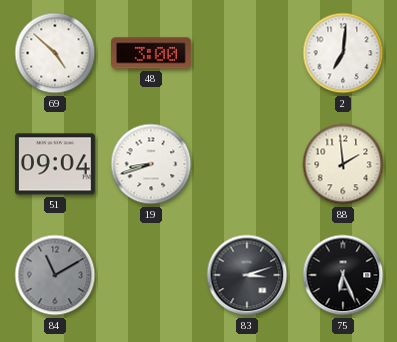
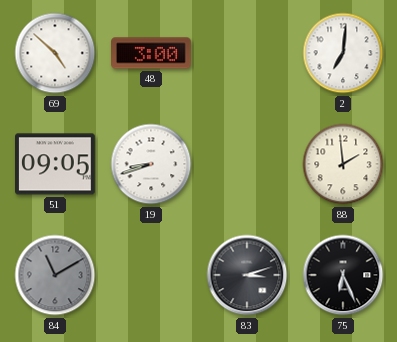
51: 09:04 -> 09:05 (56, 164)
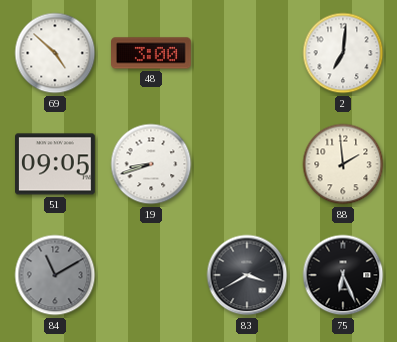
83: 3:12 -> 3:40 (247, 275)
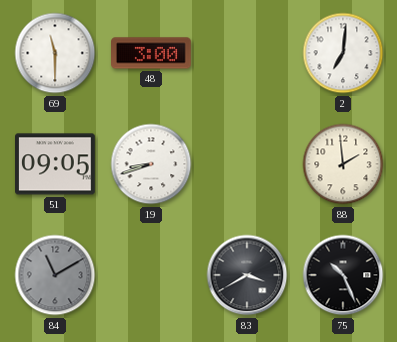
69: 4:52 -> 11:30 (55, 53)
75: 6:26 -> 10:26 (343, 275)
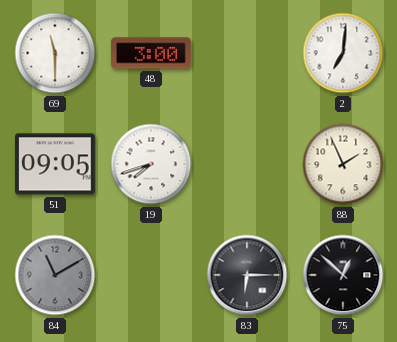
19: 8:42 -> 7:42 (151, 164)
88: 1:59 -> 1:56 (343, 164)
83: 3:40 -> 6:15 (247, 275)
75: 10:26 -> 12:52 (343, 275)
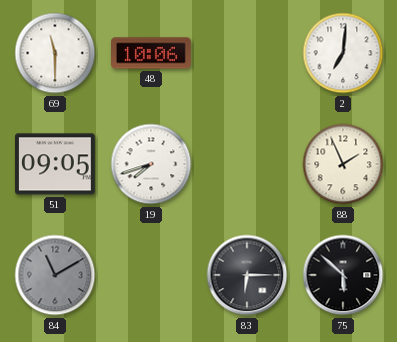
48: 3:00 -> 10:06 (152, 53)
75: 12:52 -> 5:52 (343, 275)
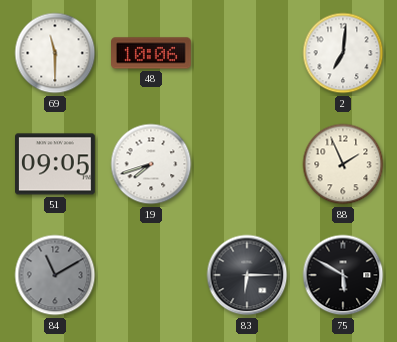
75: 5:52 -> 5:50 (343, 275)
